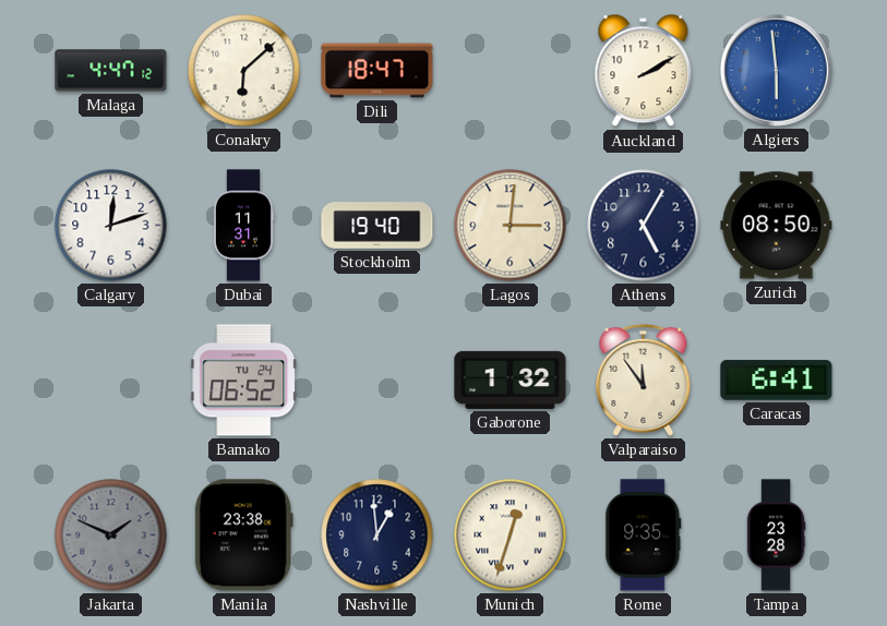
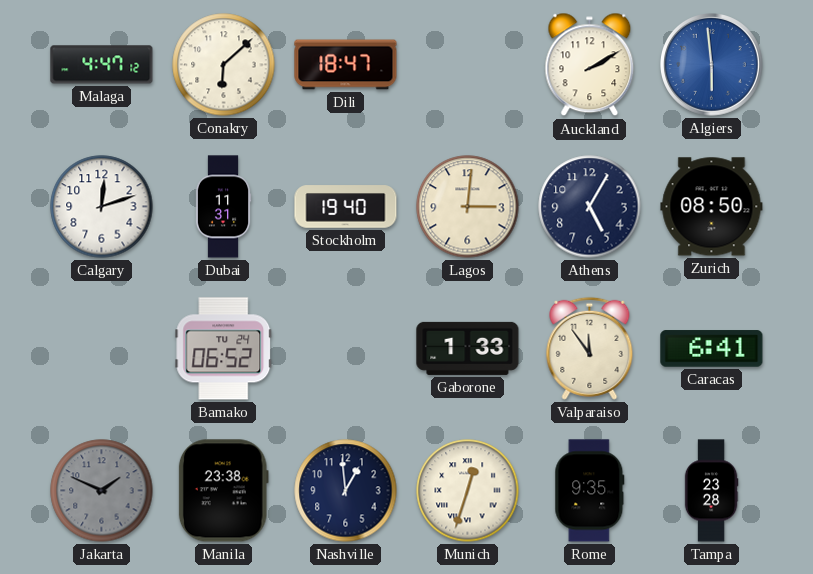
Gaborone: 1:32 -> 1:33 (468, 348)
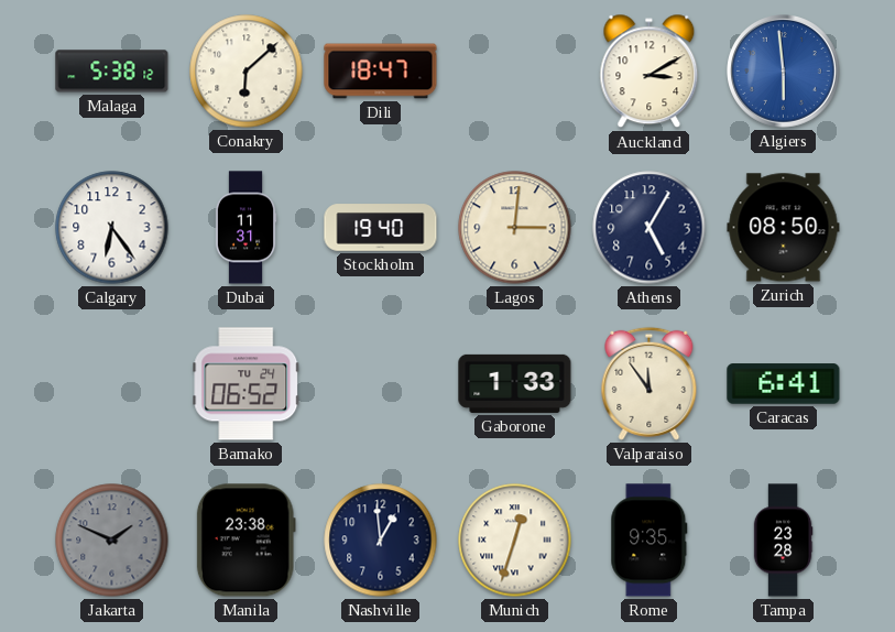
Malaga: 4:47 -> 5:38 (112, 72)
Auckland: 2:10 -> 3:10 (650, 72)
Calgary: 12:12 -> 6:24 (112, 228)
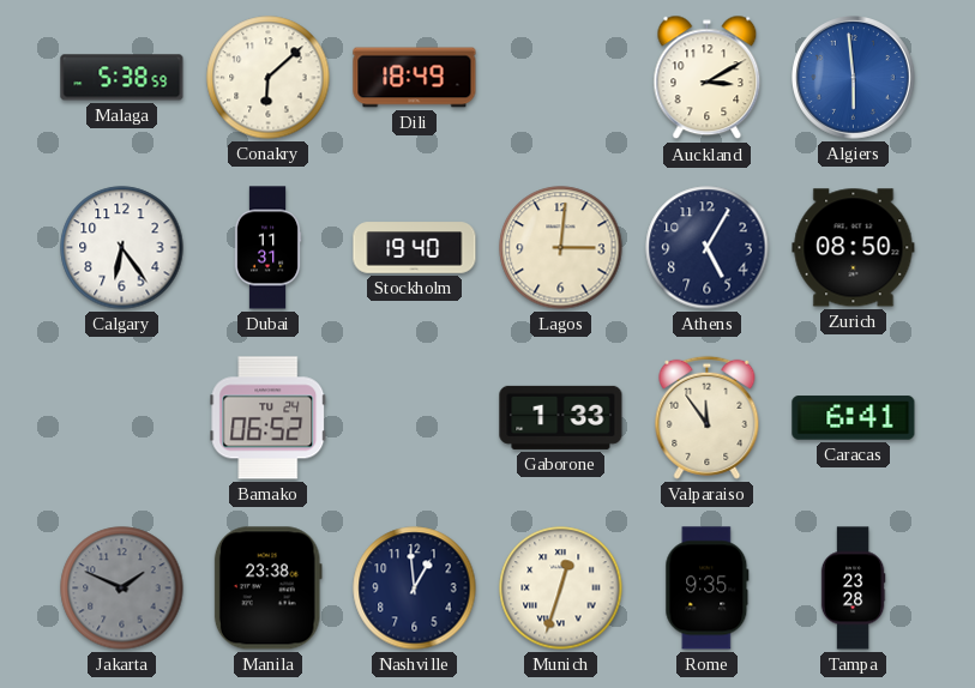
Malaga: 5:38:12 -> 5:38:59 (122, 78)
Dili: 18:47 -> 18:49 (415, 78)
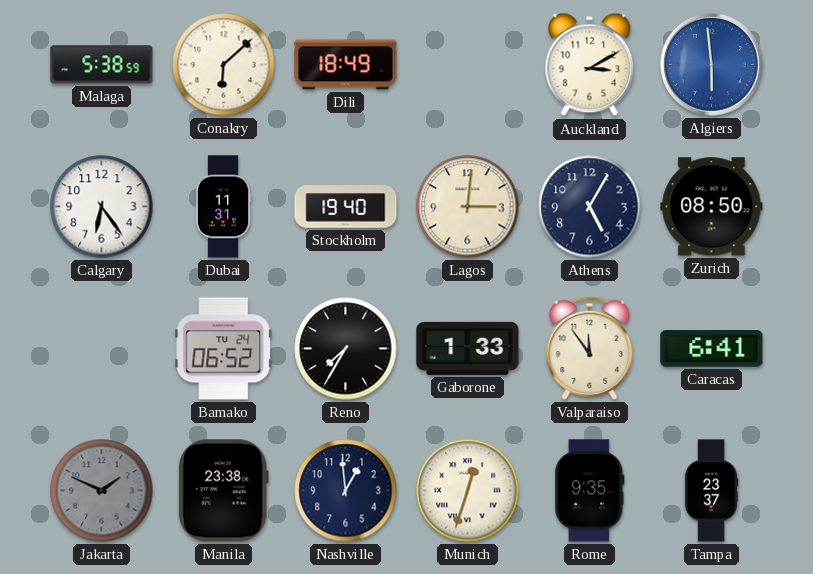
Reno: none -> 7:35 (346, 349)
Tampa: 23:28 -> 23:37 (711, 491)
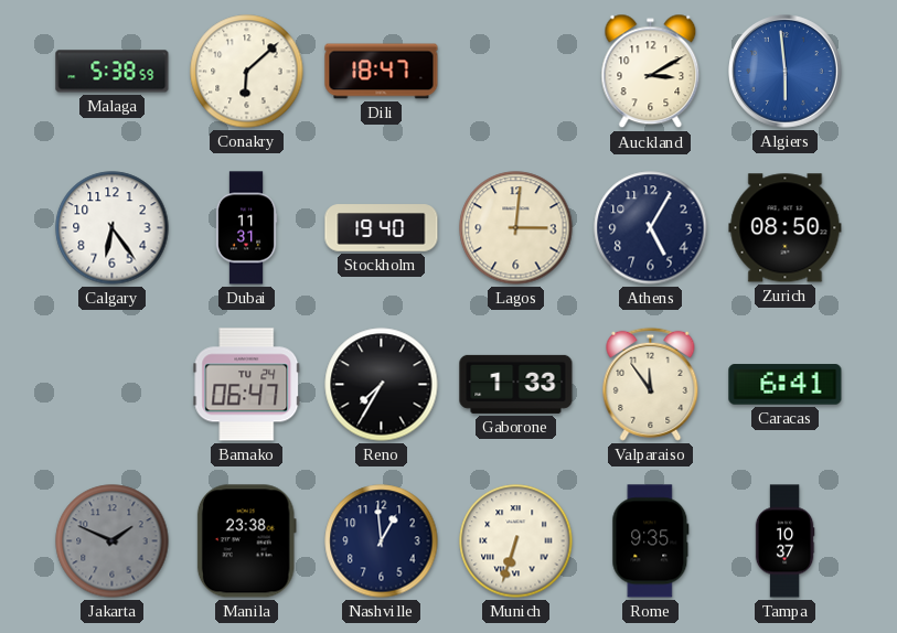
Dili: 18:49 -> 18:47 (382, 72)
Bamako: 06:52 -> 06:47 (247, 385)
Munich: 12:33 -> 6:33 (516, 541)
Tampa: 23:37 -> 10:37 (784, 541)
